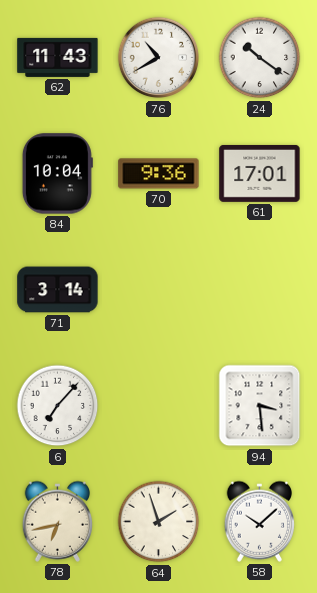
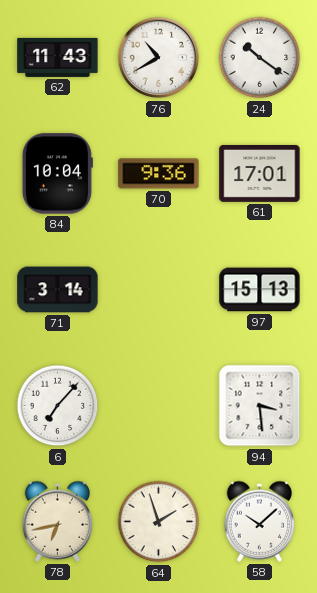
97: none -> 15:13 (260, 290)
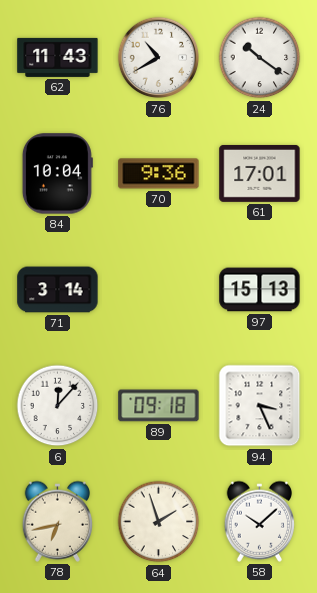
6: 7:07 -> 12:07 (58, 406)
89: none -> 09:18 (159, 406)
94: 3:29 -> 3:26 (260, 406)
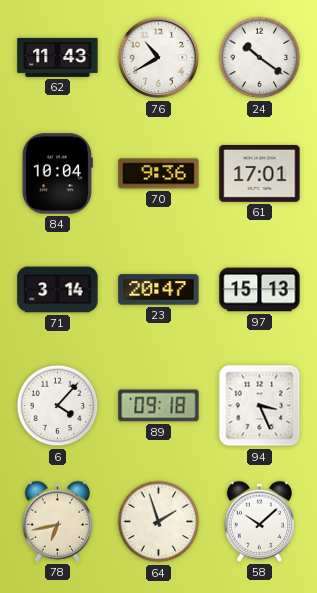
23: none -> 20:47 (159, 290)
6: 12:07 -> 4:07 (58, 406)
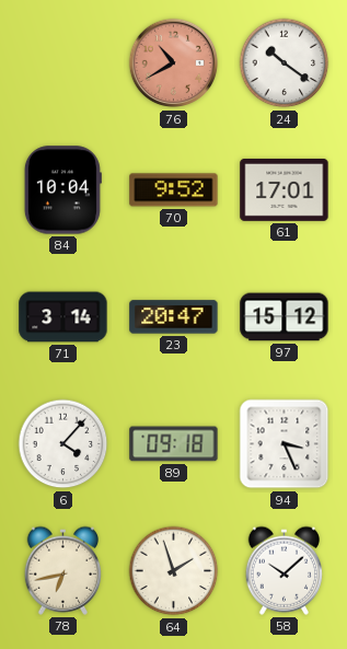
62: 11:43 -> none (58, 57)
76 dial: white -> salmon (174, 63)
70: 9:36 -> 9:52 (174, 190)
97: 15:13 -> 15:12 (285, 317)
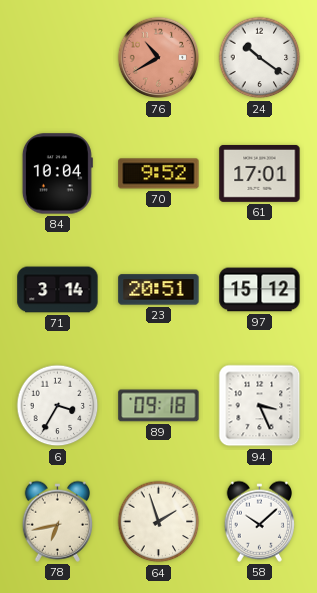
23: 20:47 -> 20:51 (159, 290)
6: 4:07 -> 3:35 (58, 406)
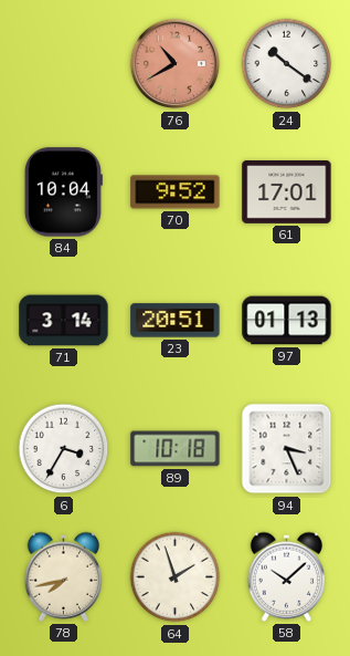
97: 15:12 -> 01:13 (287, 321)
89: 09:18 -> 10:18 (176, 449)
78: 6:43 -> 7:43 (63, 576)
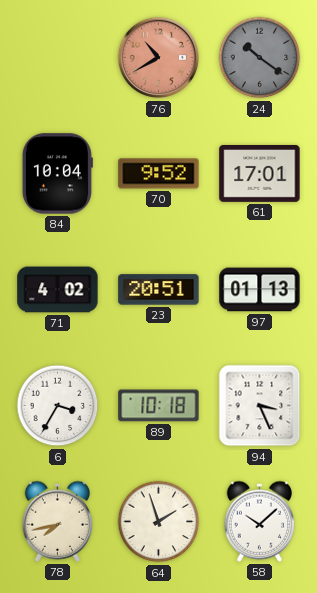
24 dial: white -> grey (260, 58)
71: 3:14 -> 4:02 (58, 290)
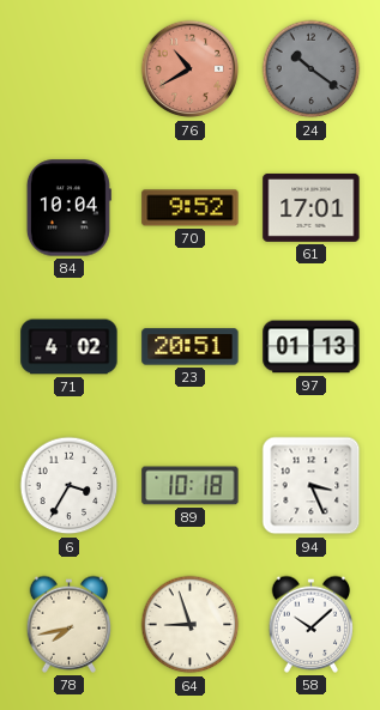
64: 1:57 -> 8:57 (191, 625)
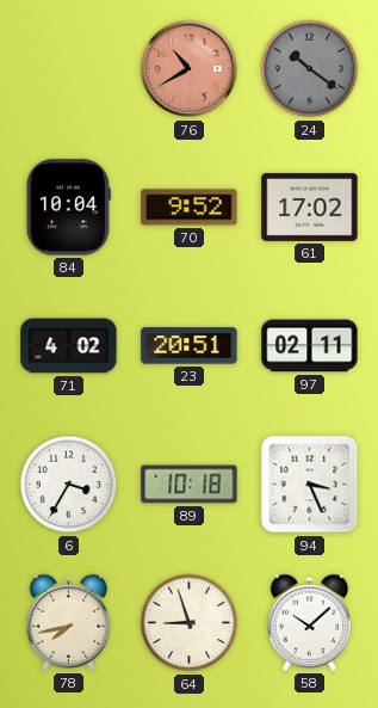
61: 17:01 -> 17:02 (310, 208)
97: 01:13 -> 02:11 (310, 346)
